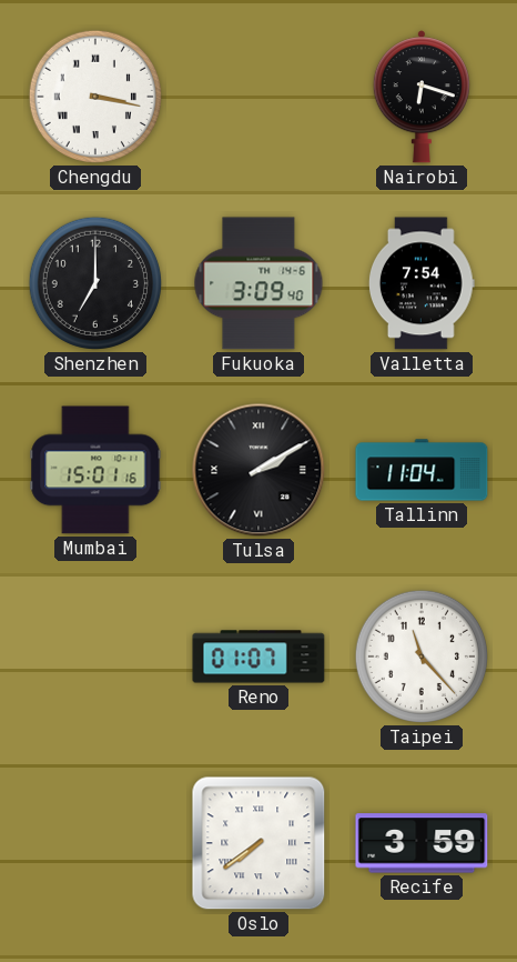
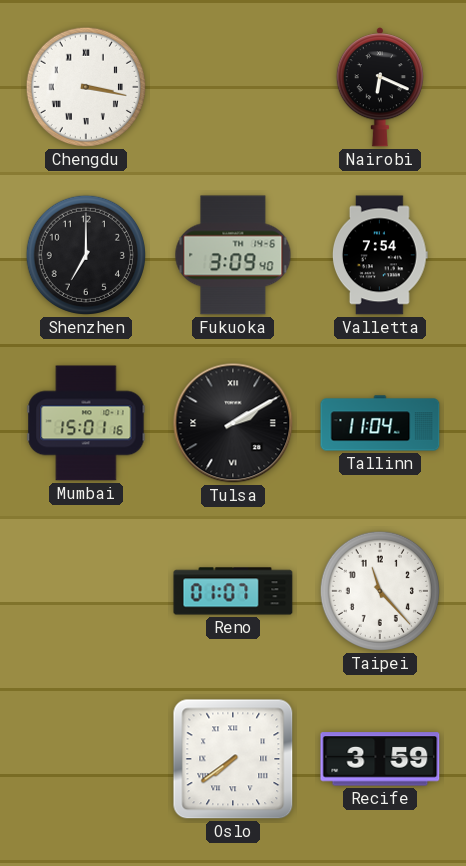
Nairobi: 6:18 -> 6:19 (380, 87)
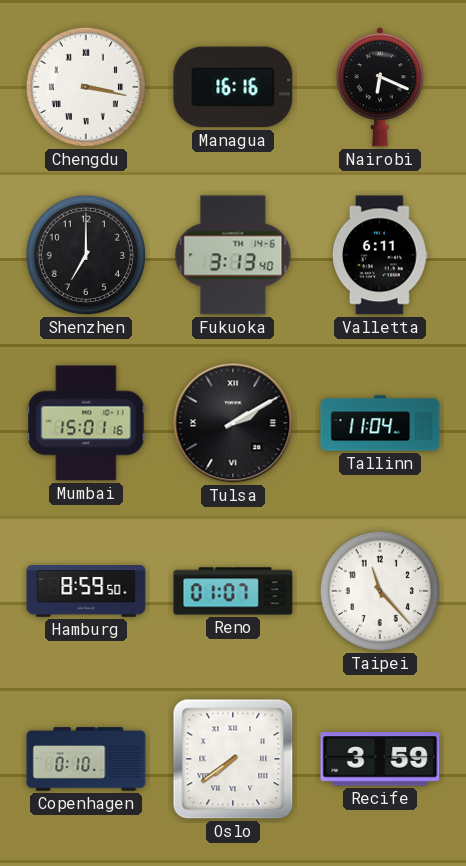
Managua: none -> 16:16 (233, 87)
Fukuoka: 3:09 -> 3:13 (233, 255)
Valletta: 7:54 -> 6:11 (380, 255)
Hamburg: none -> 8:59 (86, 591)
Copenhagen: none -> 0:10 (86, 759)
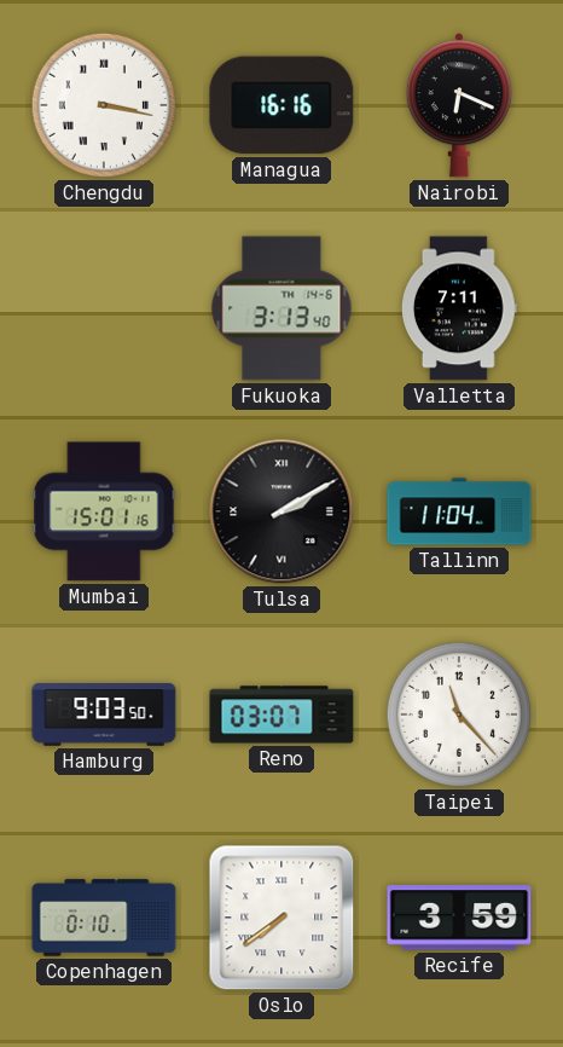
Shenzhen: 7:00 -> none (86, 255)
Valletta: 6:11 -> 7:11 (459, 308)
Hamburg: 8:59 -> 9:03 (104, 715)
Reno: 01:07 -> 03:07 (281, 715)
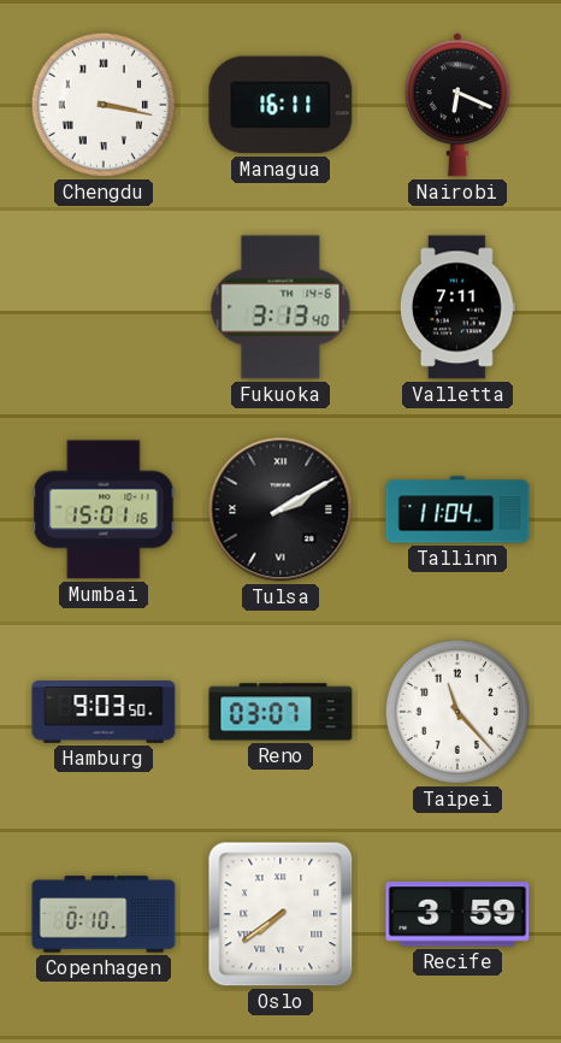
Managua: 16:16 -> 16:11 (280, 105)
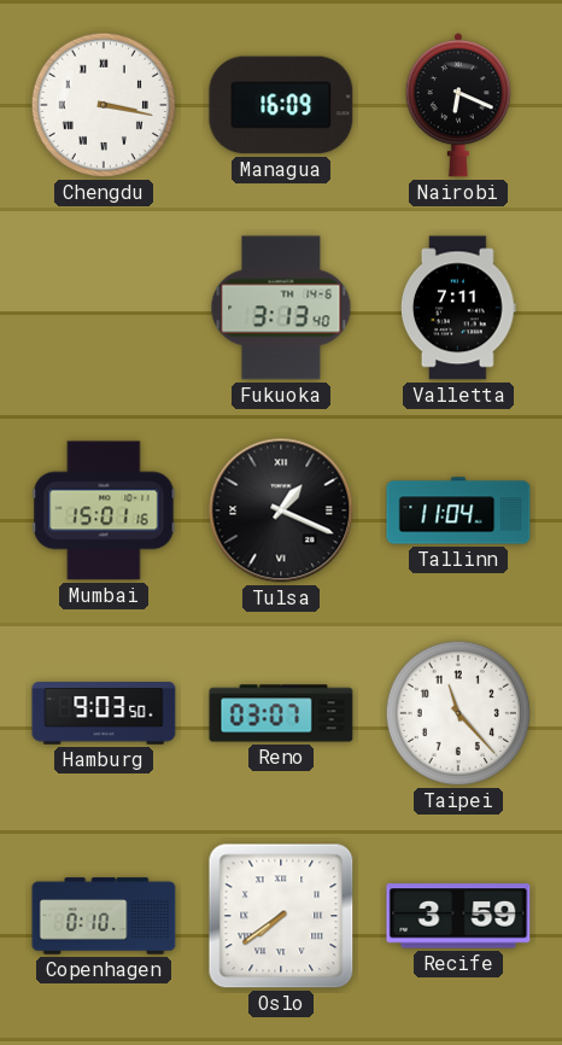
Managua: 16:11 -> 16:09 (281, 105)
Tulsa: 2:10 -> 1:19 (281, 510)
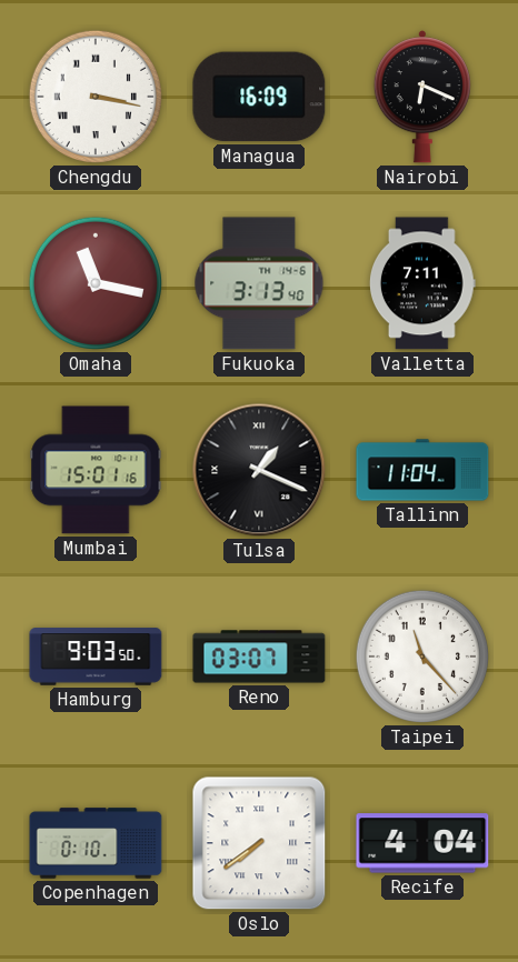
Omaha: none -> 11:17 (96, 283)
Recife: 3:59 -> 4:04 (422, 843)
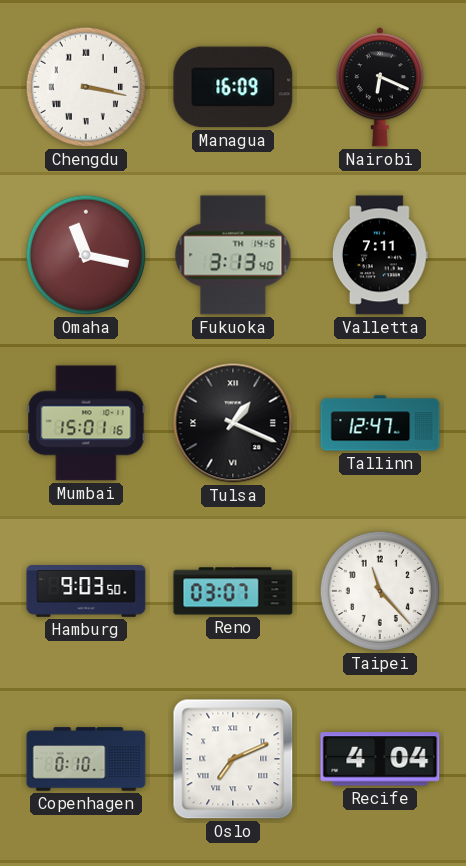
Tallinn: 11:04 -> 12:47 (380, 423)
Oslo: 7:39 -> 7:11 (233, 759)
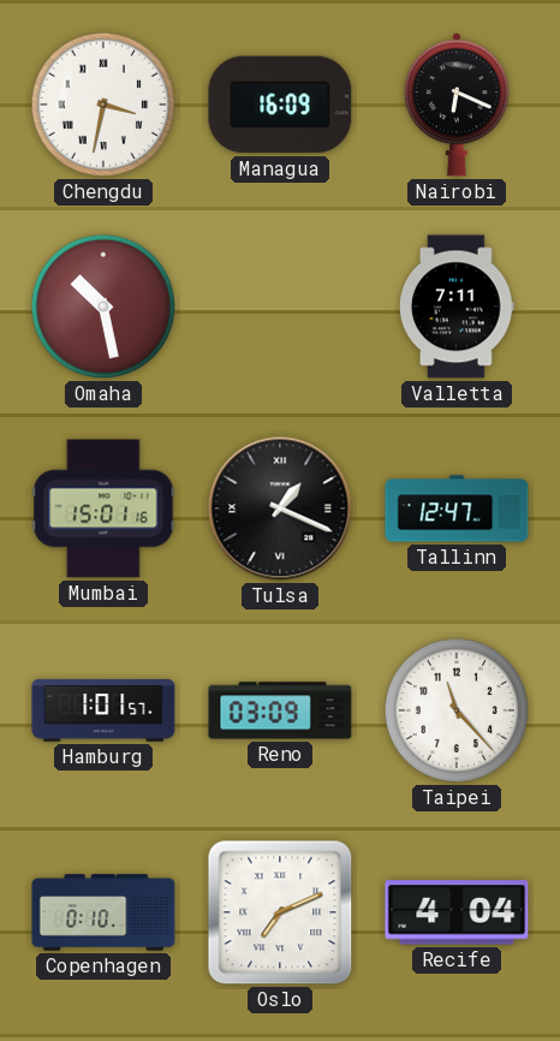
Chengdu: 3:17 -> 3:32 (103, 105)
Omaha: 11:17 -> 10:28 (103, 307)
Fukuoka: 3:13 -> none (233, 255)
Hamburg: 9:03 -> 1:01 (103, 710)
Reno: 03:07 -> 03:09 (280, 710)
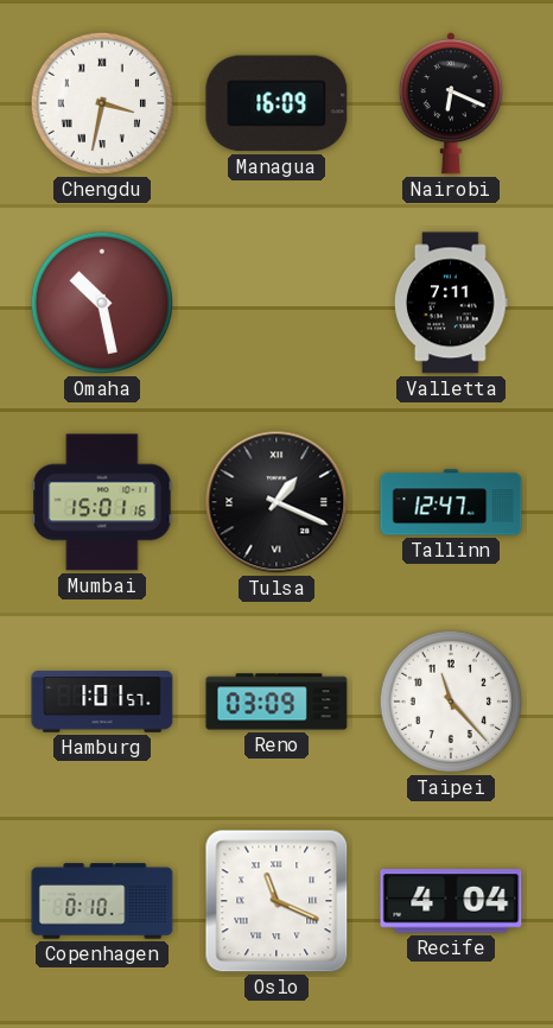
Oslo: 7:11 -> 11:19 (276, 901)
